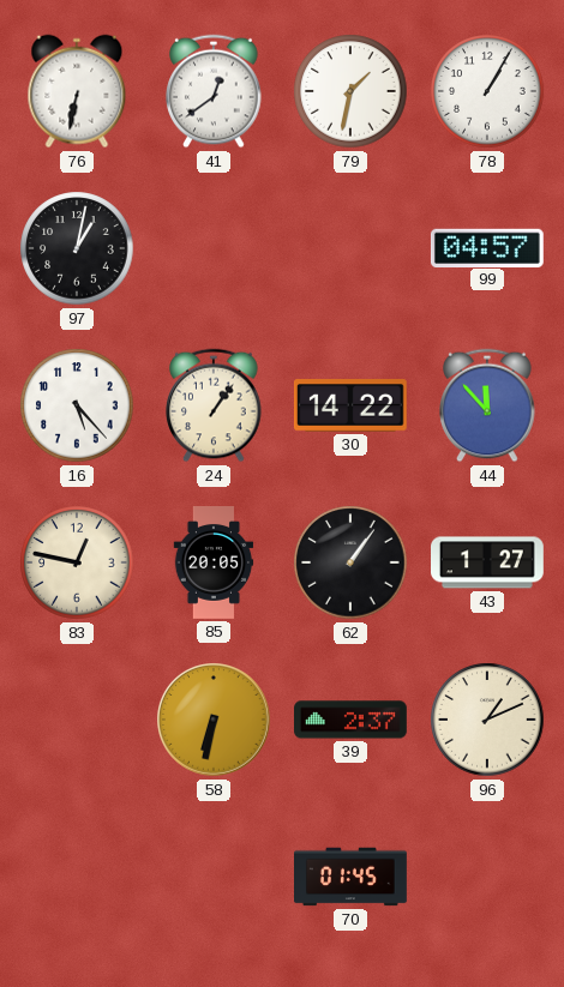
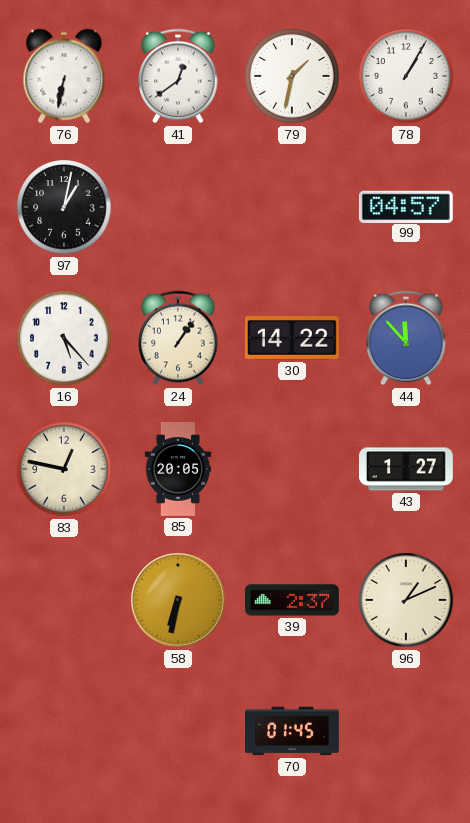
62: 1:06 -> none (350, 562)
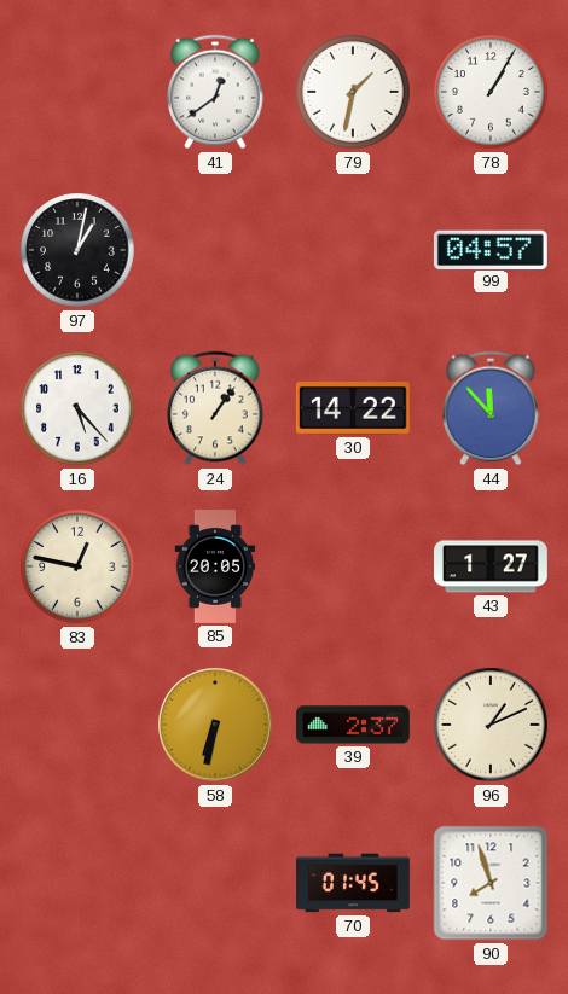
76: 6:32 -> none (64, 76)
90: none -> 7:57 (491, 883)
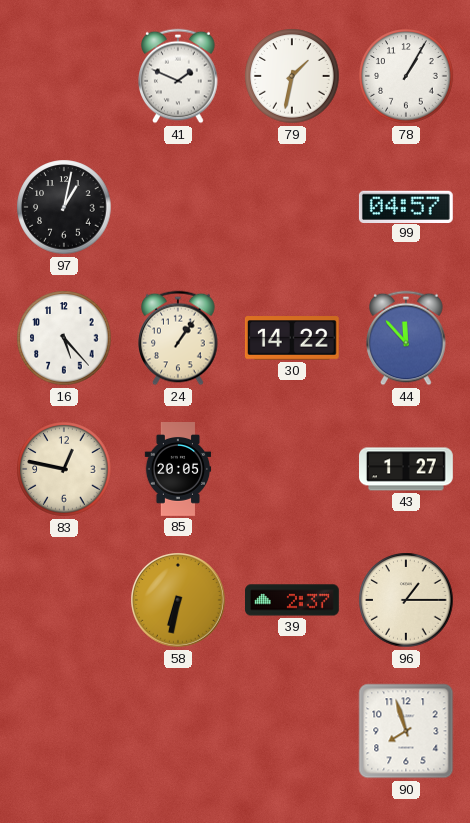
41: 12:39 -> 1:49 (178, 76)
96: 1:11 -> 1:15 (406, 600)
70: 01:45 -> none (354, 883)
